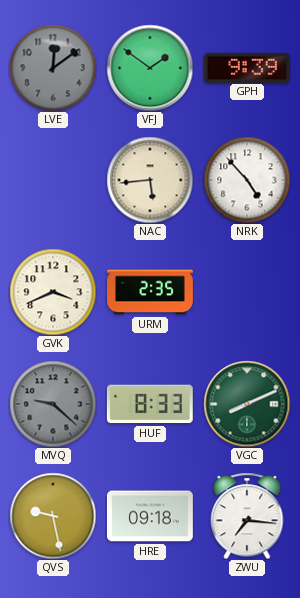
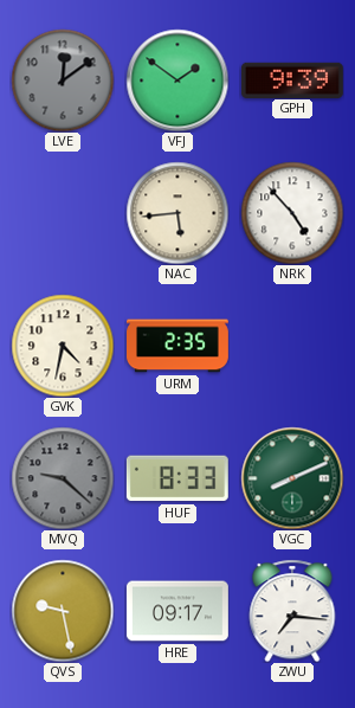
GVK: 3:41 -> 4:32 (63, 346)
HRE: 09:18 -> 09:17 (177, 611)
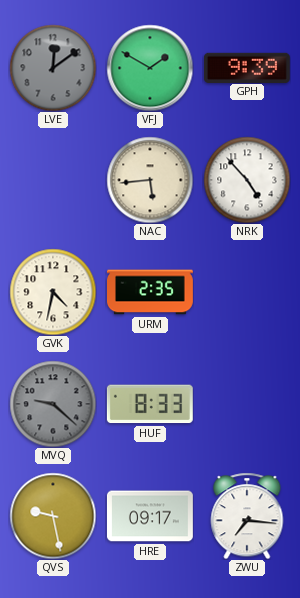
VFJ: 1:51 -> 1:50 (150, 68)
VGC: 8:11 -> none (292, 478)
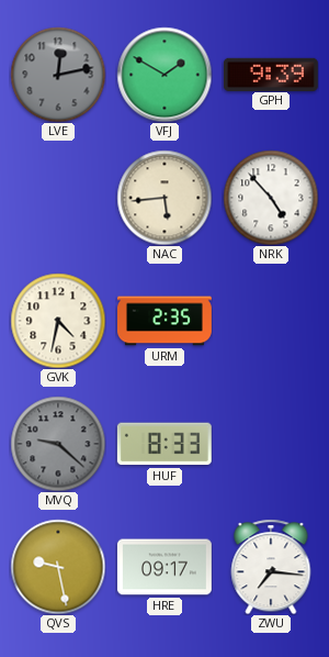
LVE: 12:09 -> 12:13 (58, 75)
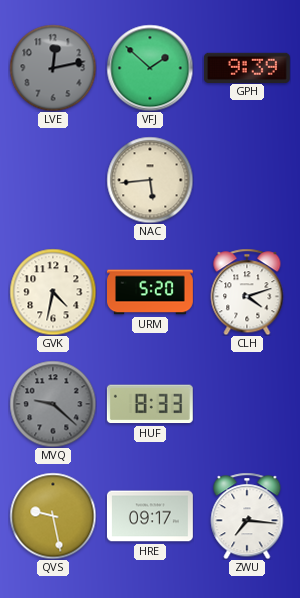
VFJ: 1:50 -> 1:52 (150, 68)
NRK: 4:53 -> none (271, 198)
URM: 2:35 -> 5:20 (151, 292)
CLH: none -> 4:12 (247, 292)
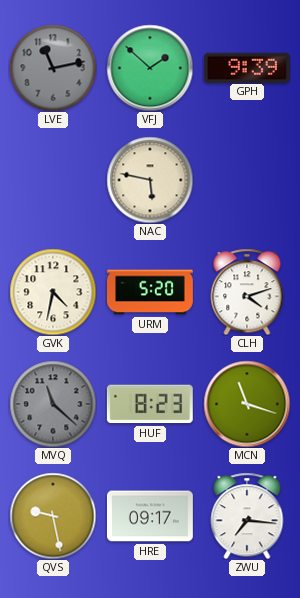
LVE: 12:13 -> 11:13 (53, 68)
NAC: 5:44 -> 5:47 (150, 180)
MVQ: 9:22 -> 11:22 (53, 404)
HUF: 8:33 -> 8:23 (150, 404)
MCN: none -> 11:18 (247, 404)
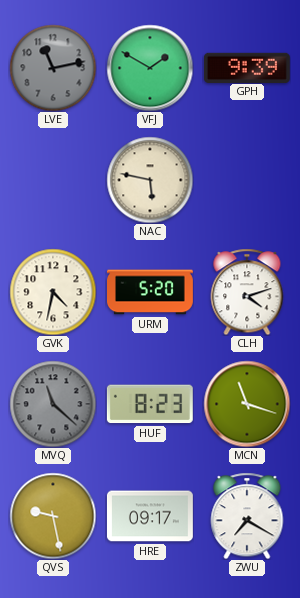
VFJ: 1:52 -> 1:50 (150, 68)
ZWU: 7:16 -> 7:20 (247, 516)
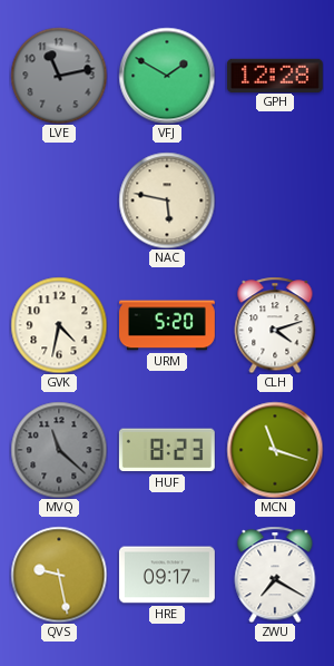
GPH: 9:39 -> 12:28 (275, 75)
